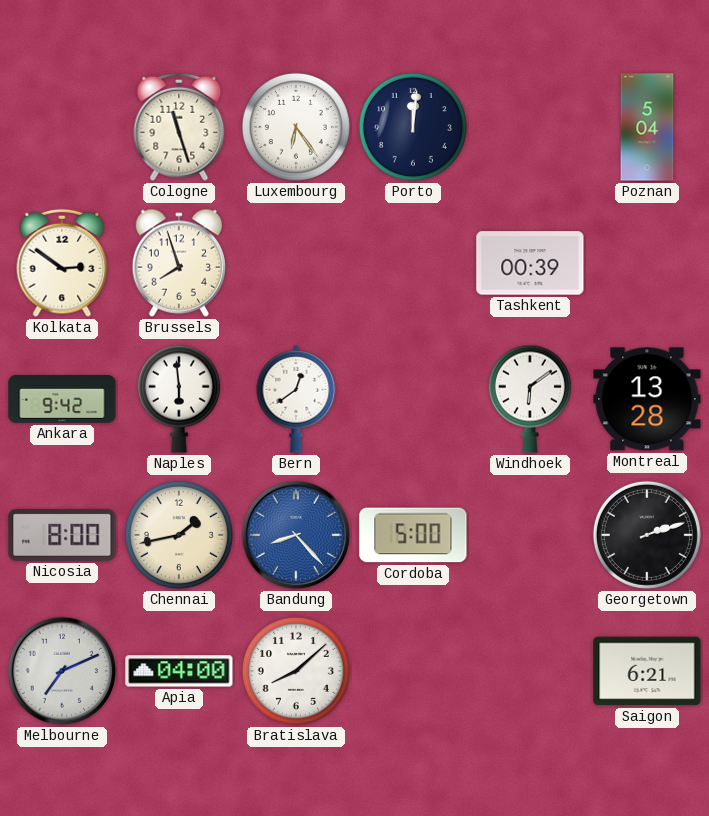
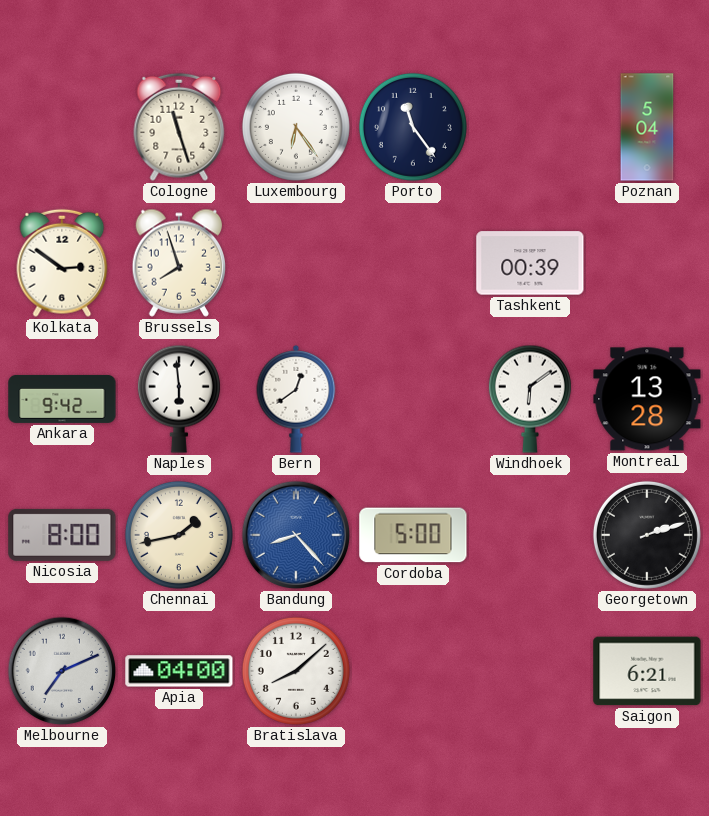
Porto: 12:01 -> 11:24 (413, 127)
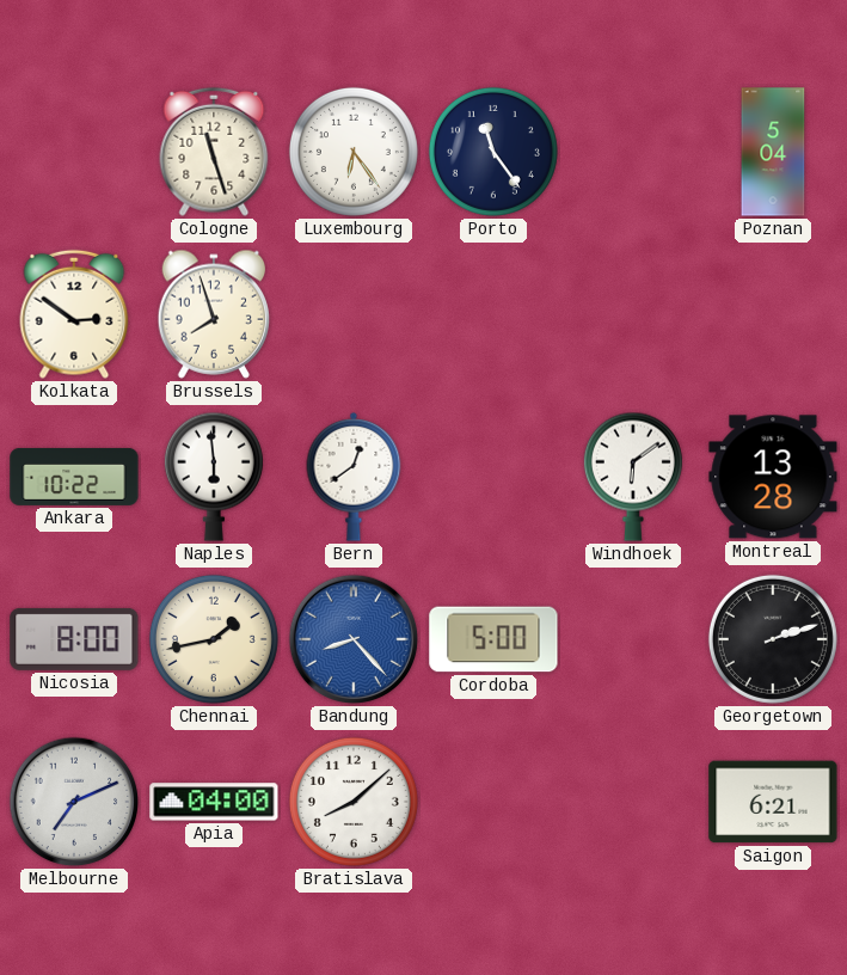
Tashkent: 00:39 -> none (530, 263)
Ankara: 9:42 -> 10:22 (74, 477)
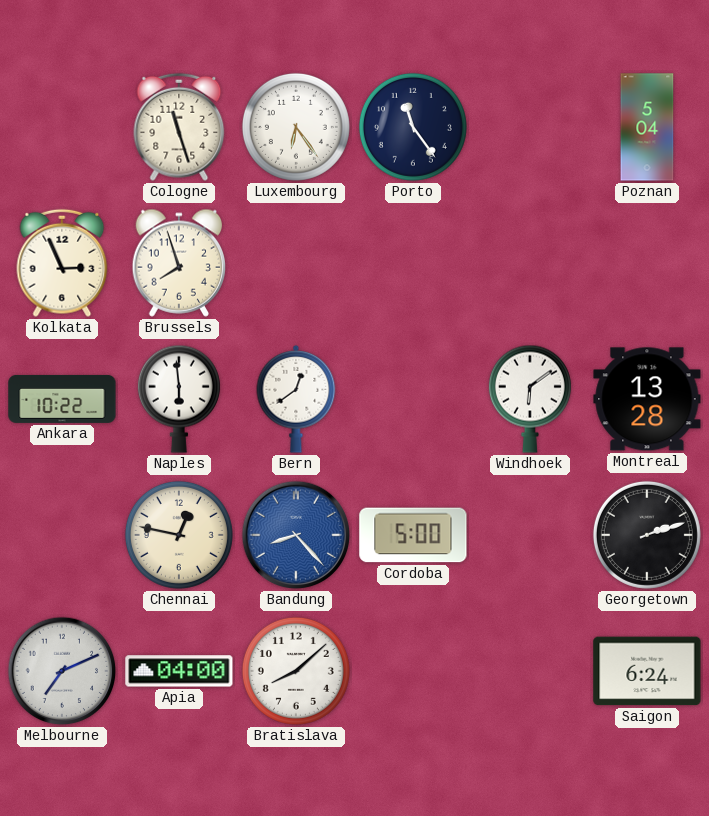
Kolkata: 2:51 -> 2:56 (62, 263)
Nicosia: 8:00 -> none (74, 639)
Chennai: 1:43 -> 12:47 (179, 535)
Saigon: 6:21 -> 6:24 (647, 671)
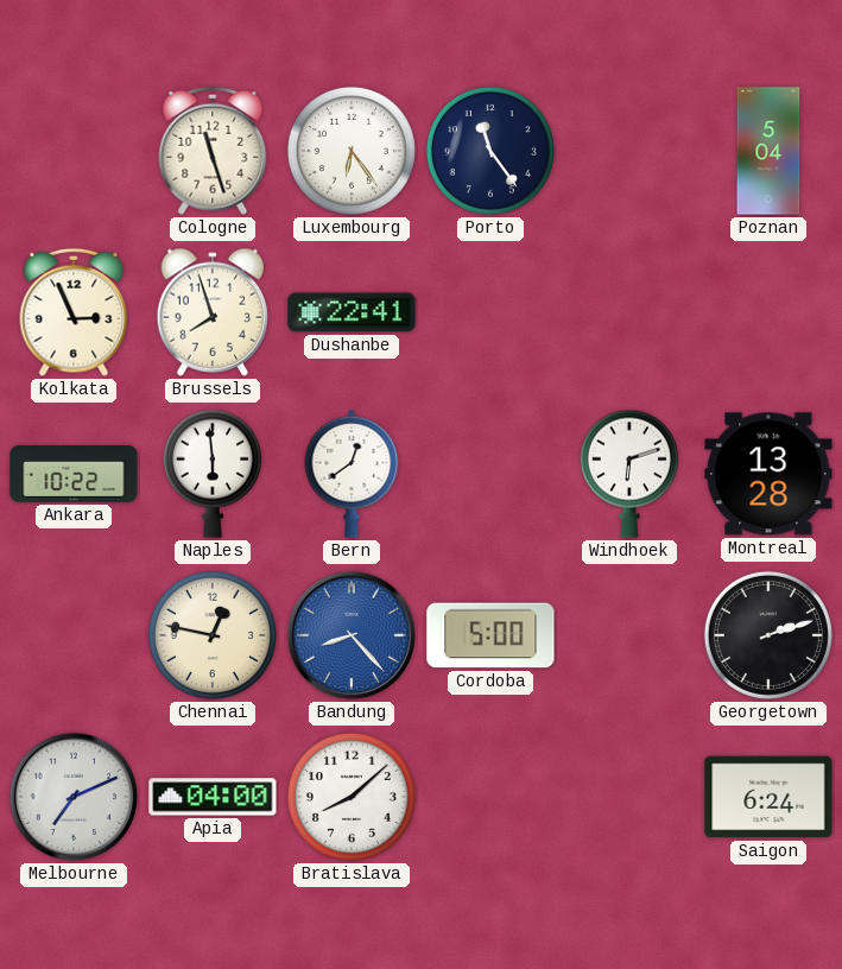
Dushanbe: none -> 22:41 (352, 312)
Windhoek: 6:09 -> 6:12 (629, 474)
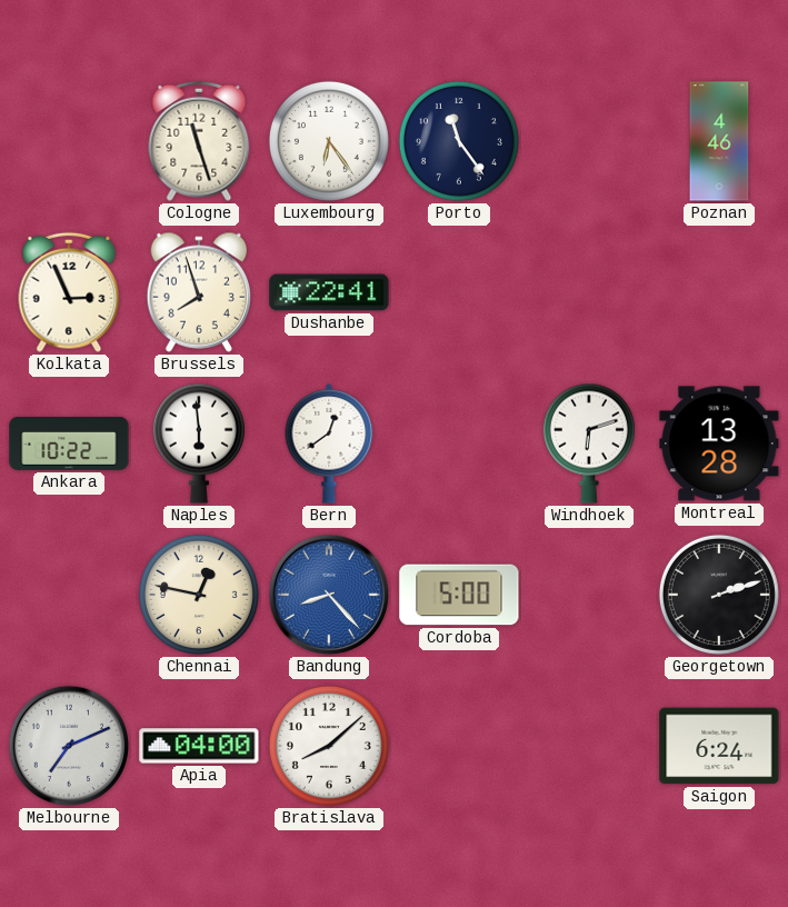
Poznan: 5:04 -> 4:46 (719, 141)
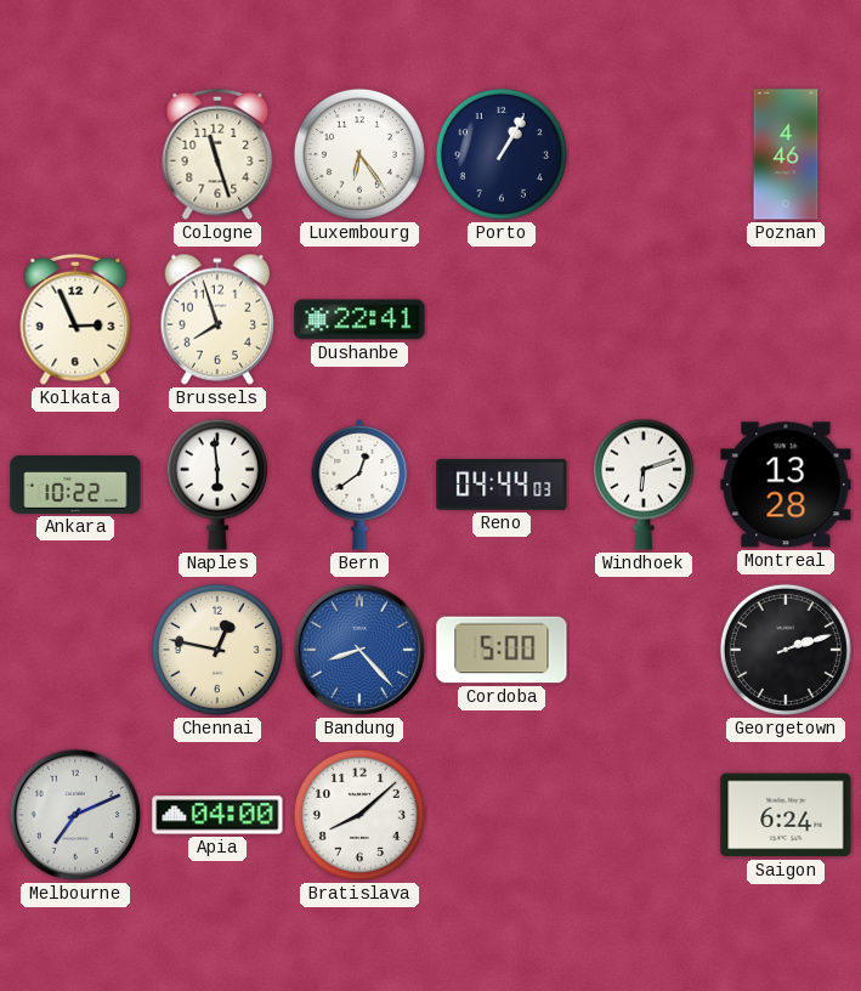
Porto: 11:24 -> 1:05 (502, 154)
Reno: none -> 04:44 (502, 485)
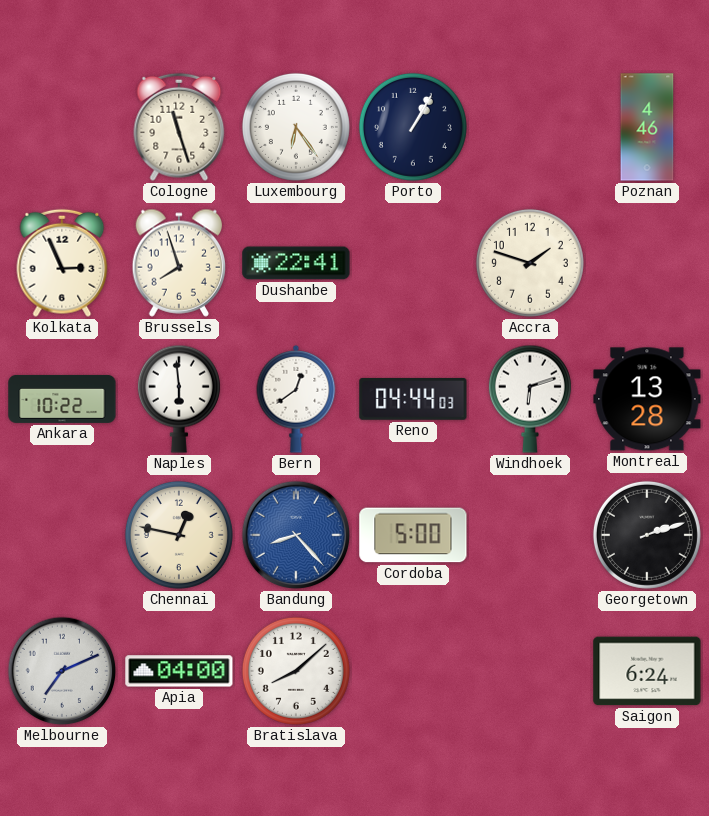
Accra: none -> 1:48 (530, 263)
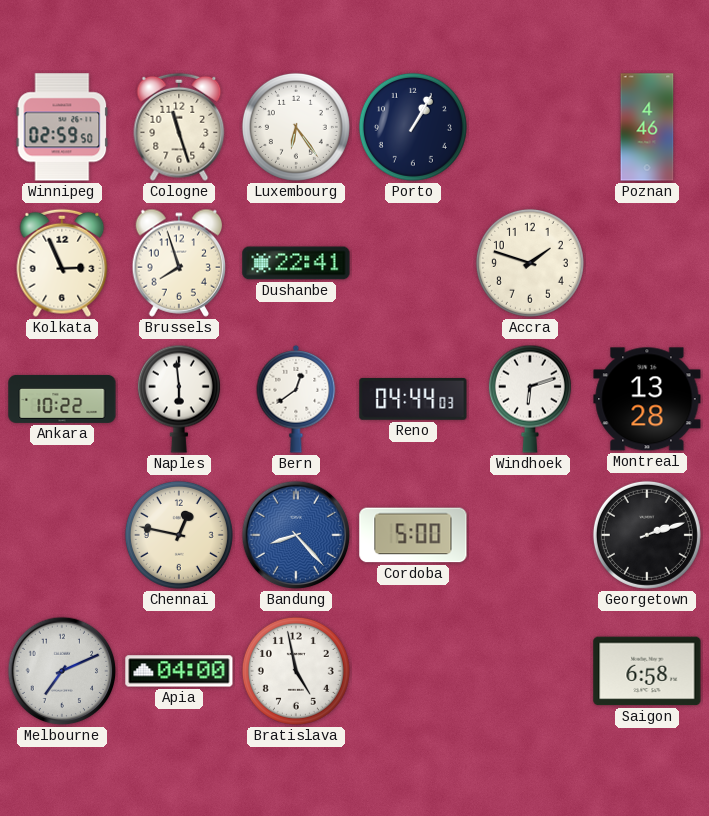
Winnipeg: none -> 02:59 (62, 127)
Bratislava: 8:08 -> 4:58 (296, 671)
Saigon: 6:24 -> 6:58 (647, 671)
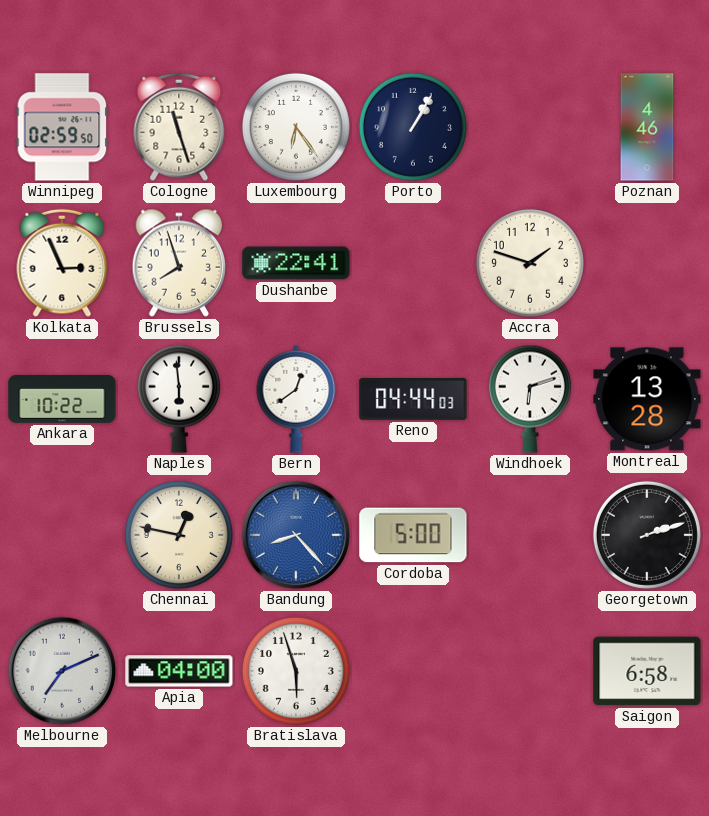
Bratislava: 4:58 -> 5:57 (296, 671)
